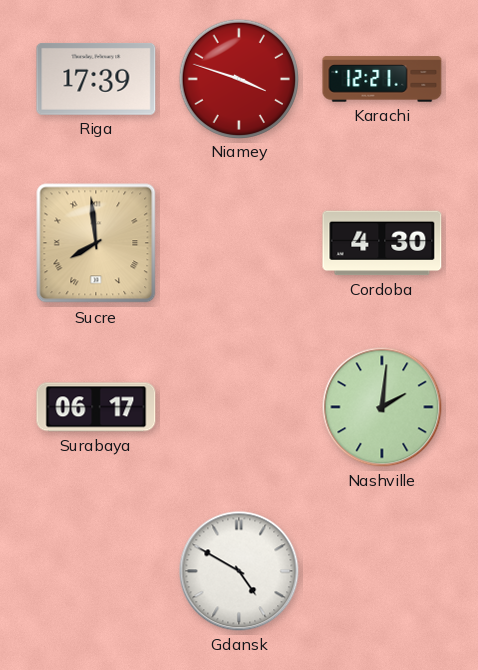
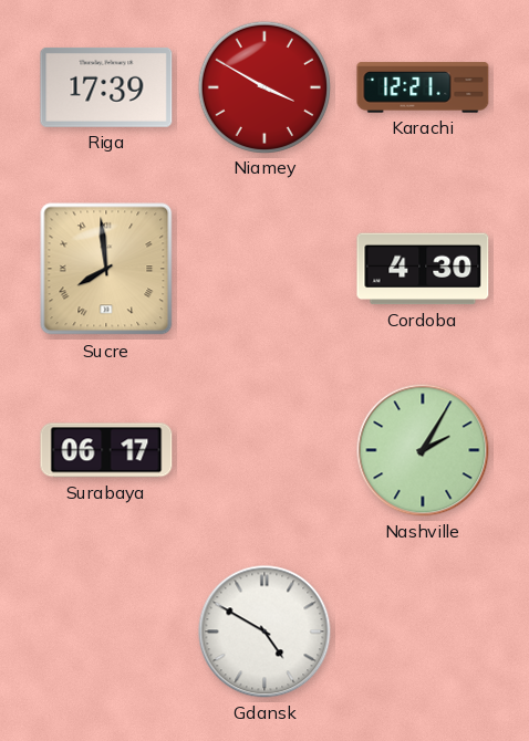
Niamey: 3:48 -> 3:50 (263, 86)
Nashville: 2:01 -> 2:05 (423, 450)
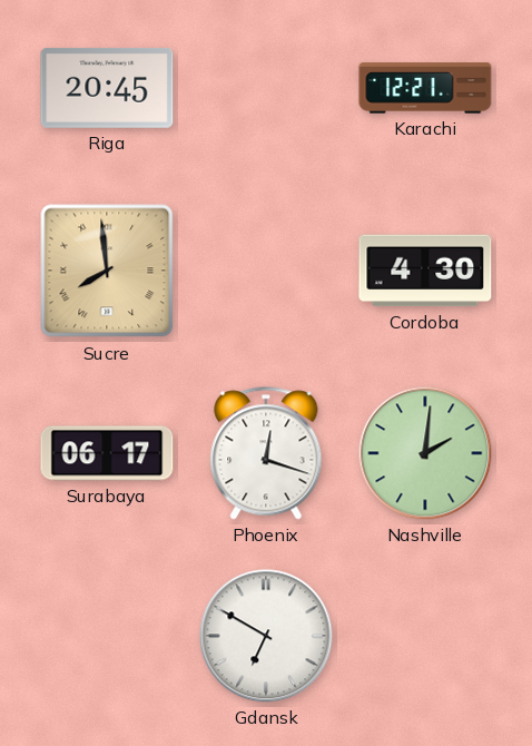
Riga: 17:39 -> 20:45 (107, 88)
Niamey: 3:50 -> none (263, 86)
Phoenix: none -> 12:18 (266, 453)
Nashville: 2:05 -> 2:01 (425, 453)
Gdansk: 4:50 -> 6:50 (266, 636)
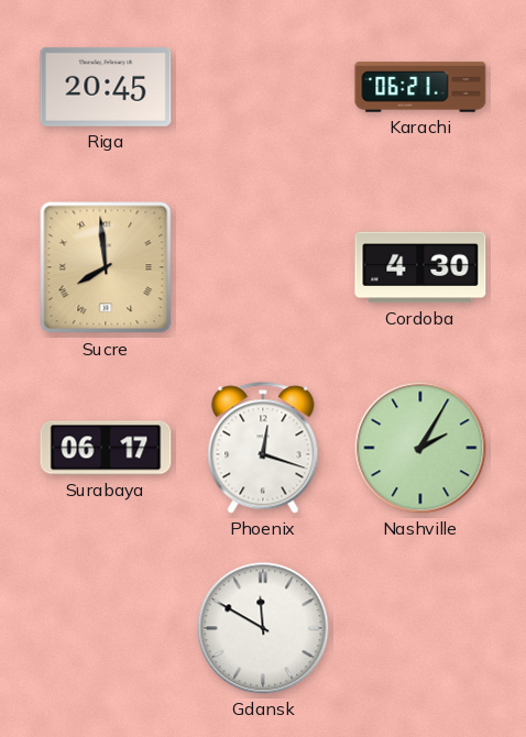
Karachi: 12:21 -> 06:21 (420, 87)
Nashville: 2:01 -> 2:05 (420, 448)
Gdansk: 6:50 -> 11:50 (263, 628)
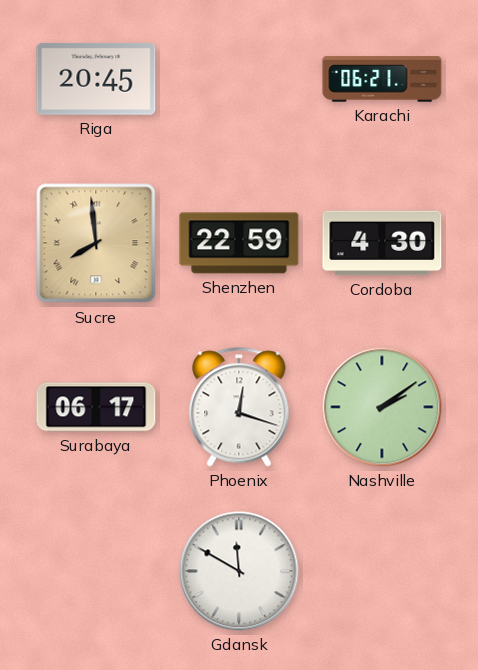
Shenzhen: none -> 22:59 (239, 243)
Nashville: 2:05 -> 2:09 (382, 407)
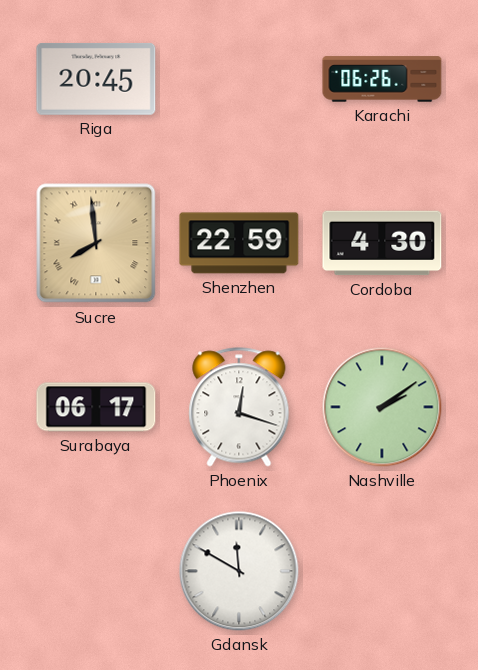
Karachi: 06:21 -> 06:26 (382, 79)
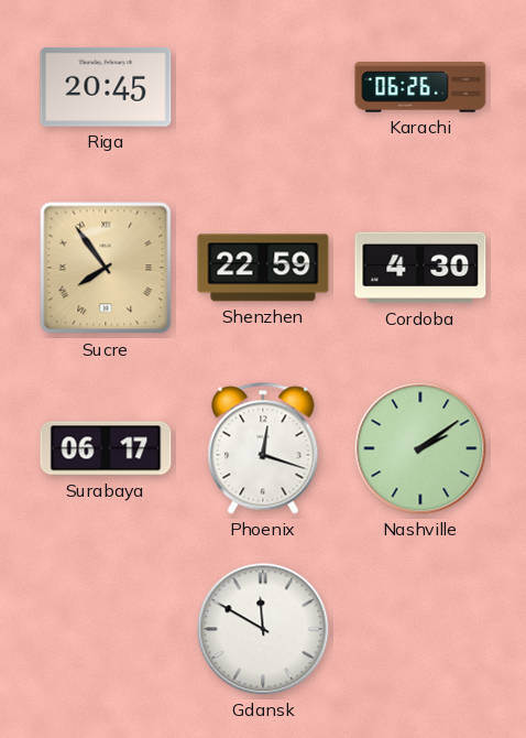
Sucre: 7:59 -> 7:54 (106, 268)
